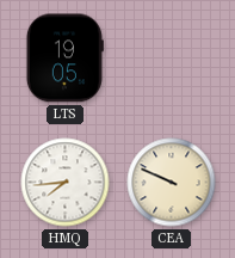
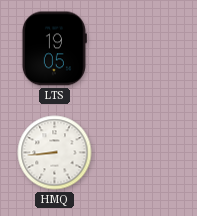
HMQ: 7:44 -> 8:44 (55, 153)
CEA: 9:49 -> none (172, 183)
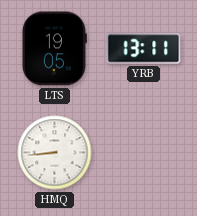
YRB: none -> 13:11 (144, 49)
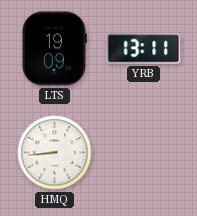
LTS: 19:05 -> 19:09 (54, 49)
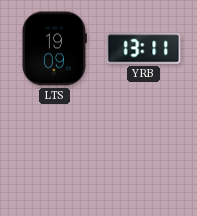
HMQ: 8:44 -> none (55, 153)
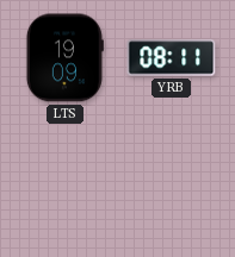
YRB: 13:11 -> 08:11 (172, 58)
